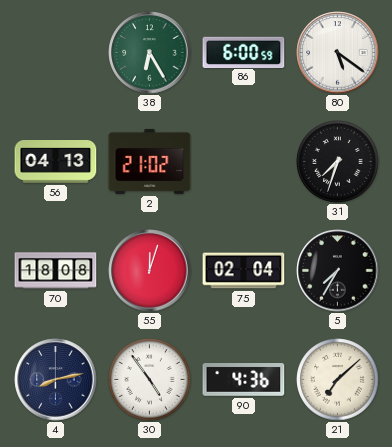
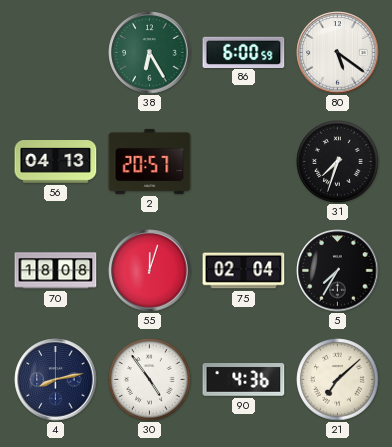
2: 21:02 -> 20:57 (150, 161)
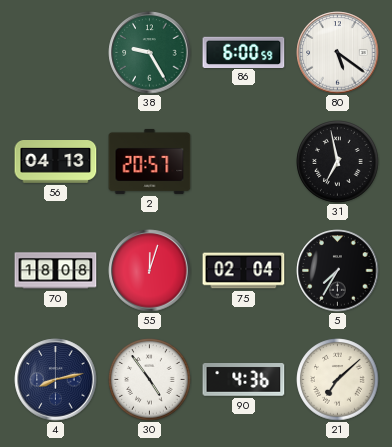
38: 6:25 -> 9:25 (150, 53)
31: 7:33 -> 6:58 (338, 162)
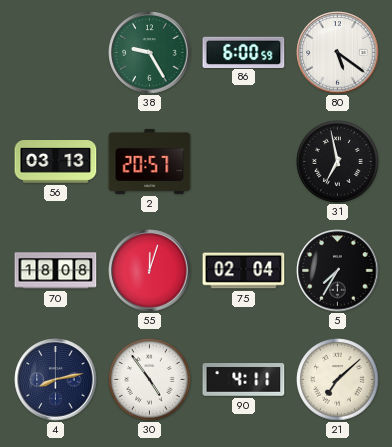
56: 04:13 -> 03:13 (56, 162)
90: 4:36 -> 4:11 (244, 380)
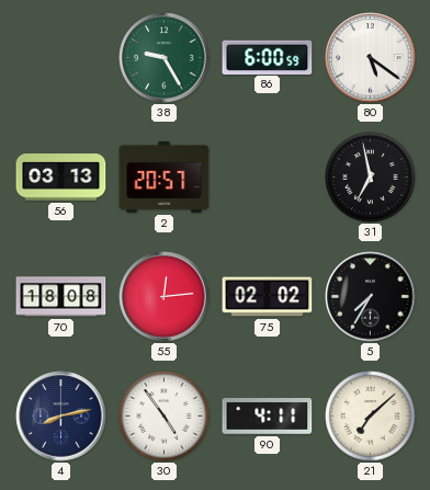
55: 12:03 -> 12:14 (165, 297)
75: 02:04 -> 02:02 (268, 297)
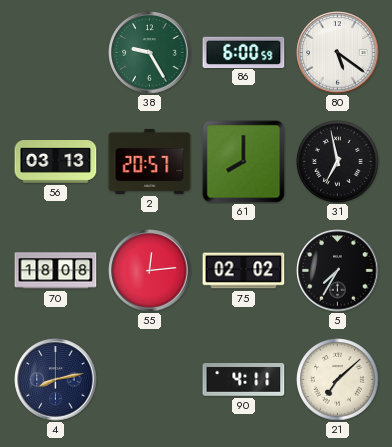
61: none -> 8:00 (244, 162)
30: 4:54 -> none (165, 417)
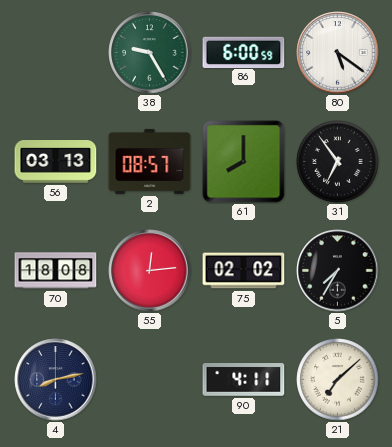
2: 20:57 -> 08:57 (150, 161)
31: 6:58 -> 6:54 (338, 162)
